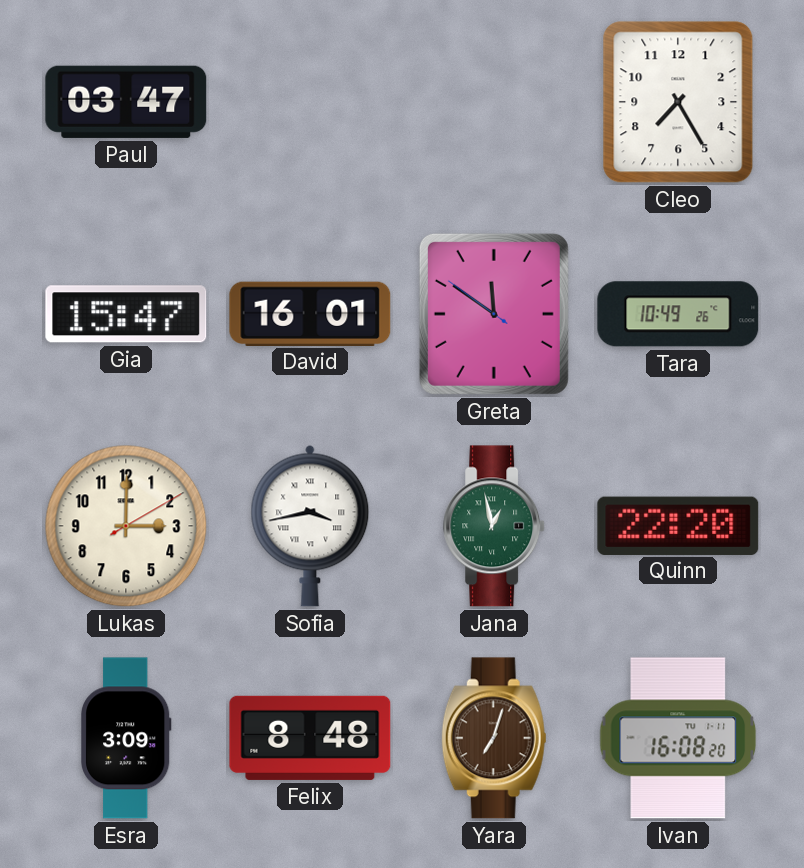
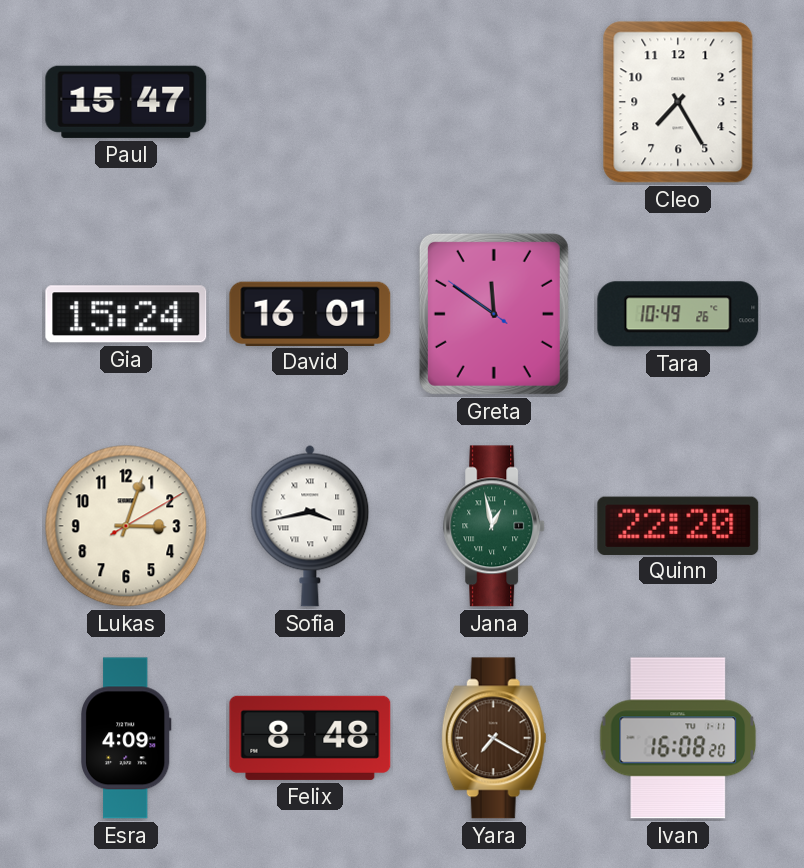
Paul: 03:47 -> 15:47 (126, 102)
Gia: 15:47 -> 15:24 (126, 314)
Lukas: 3:00 -> 3:03 (126, 526)
Esra: 3:09 -> 4:09 (126, 738)
Yara: 7:03 -> 7:20 (494, 738)
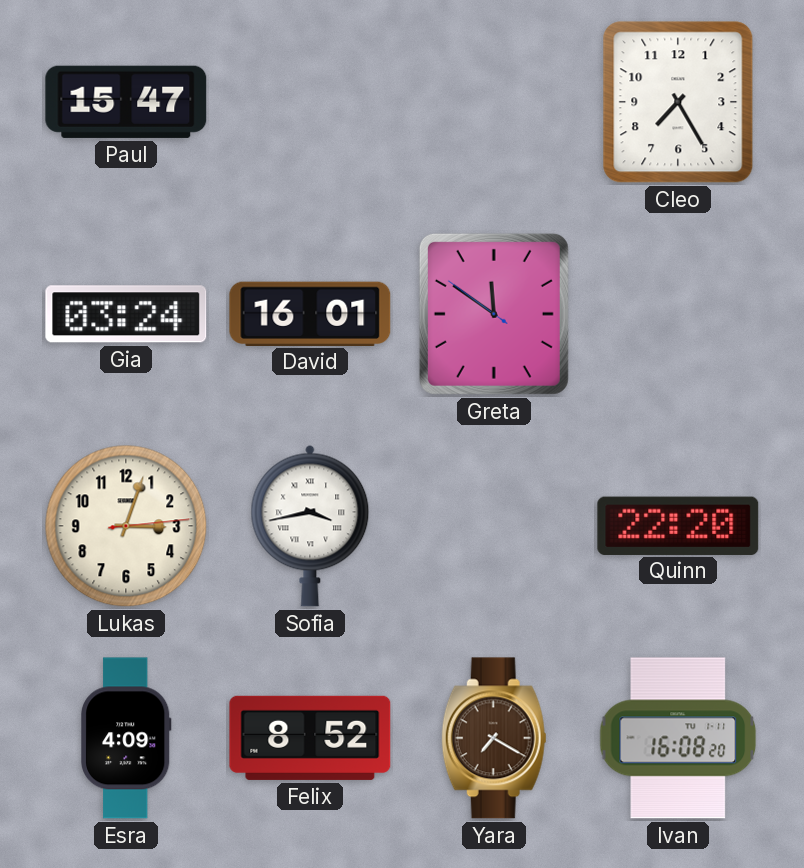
Gia: 15:24 -> 03:24 (126, 314)
Tara: 10:49 -> none (678, 314)
Lukas: 3:03:10 -> 3:03:14 (126, 526)
Jana: 12:58 -> none (495, 526)
Felix: 8:48 -> 8:52 (310, 738)
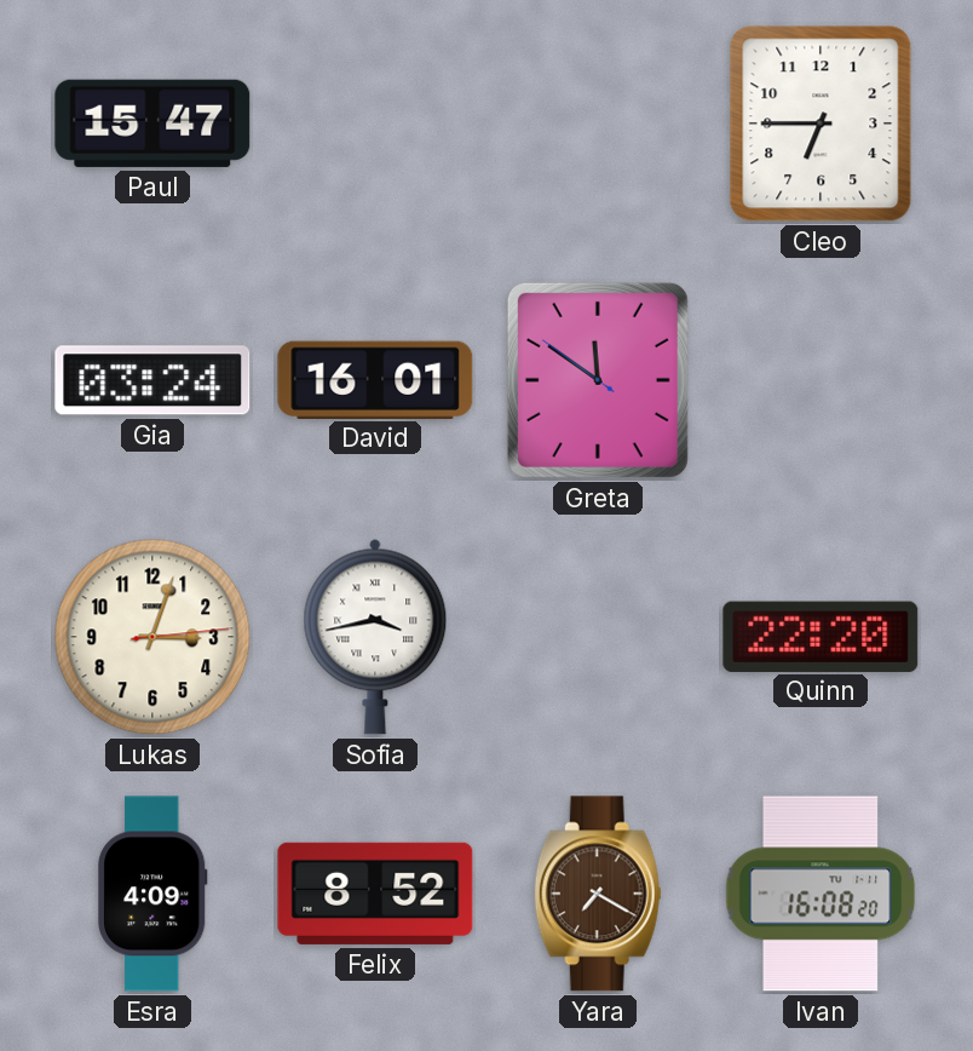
Cleo: 7:25 -> 6:45 (821, 124)
